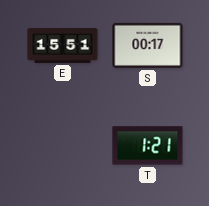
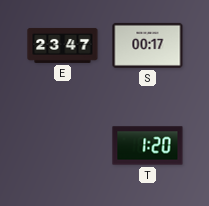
E: 15:51 -> 23:47 (63, 45)
T: 1:21 -> 1:20 (148, 146)
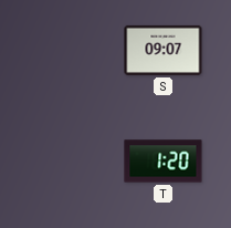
E: 23:47 -> none (63, 45)
S: 00:17 -> 09:07 (164, 50)
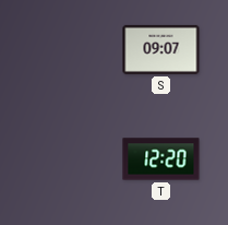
T: 1:20 -> 12:20 (161, 159)
